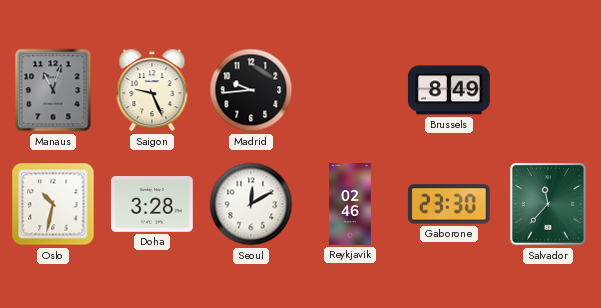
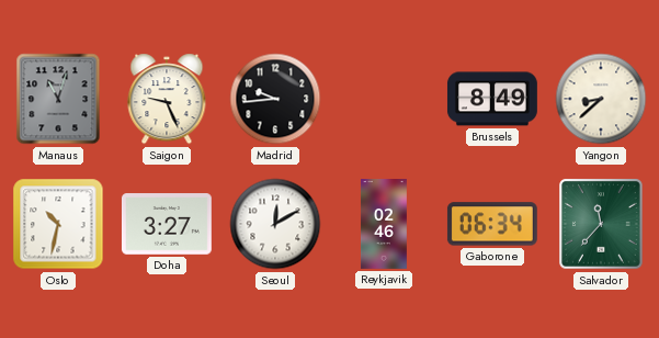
Yangon: none -> 8:38 (601, 99)
Doha: 3:28 -> 3:27 (167, 224)
Gaborone: 23:30 -> 06:34 (492, 224)
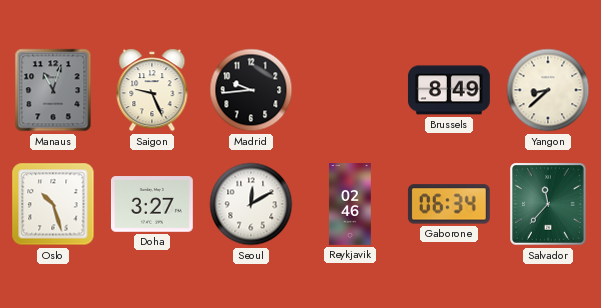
Oslo: 10:32 -> 10:27 (53, 204)
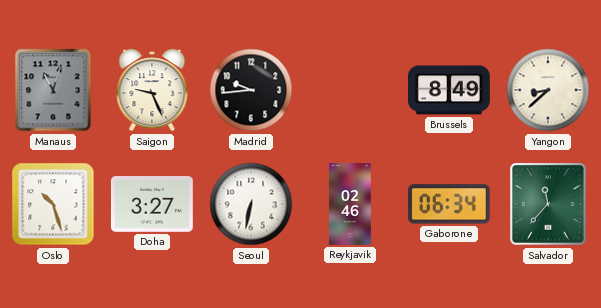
Seoul: 12:10 -> 6:32 (251, 204)
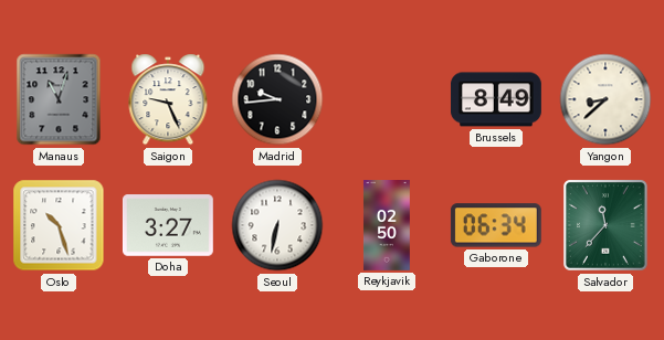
Reykjavik: 02:46 -> 02:50 (387, 226)
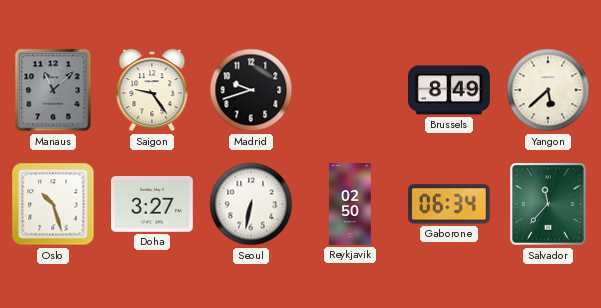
Manaus: 11:03 -> 11:08 (53, 90)
Saigon: 9:26 -> 9:24 (152, 90)
Madrid: 9:44 -> 9:42 (251, 90)
Yangon: 8:38 -> 5:38 (548, 90)
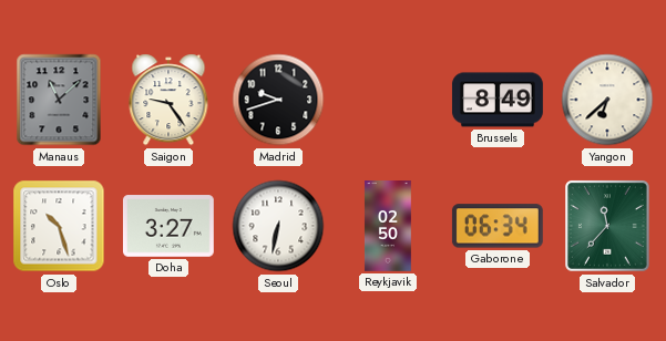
Yangon: 5:38 -> 6:38 (607, 100)
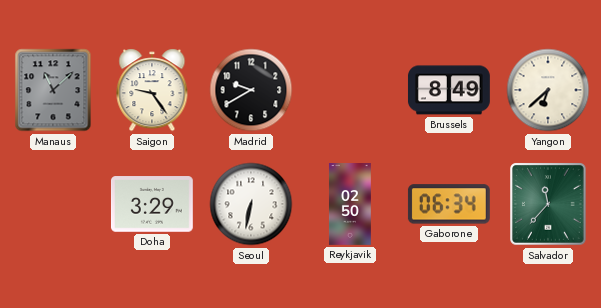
Madrid: 9:42 -> 9:40 (251, 90)
Oslo: 10:27 -> none (59, 226)
Doha: 3:27 -> 3:29 (152, 204)
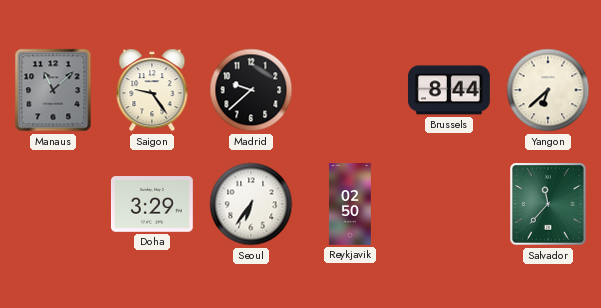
Madrid: 9:40 -> 9:38 (251, 90)
Brussels: 8:49 -> 8:44 (449, 90)
Seoul: 6:32 -> 6:36 (251, 204)
Gaborone: 06:34 -> none (449, 204)
